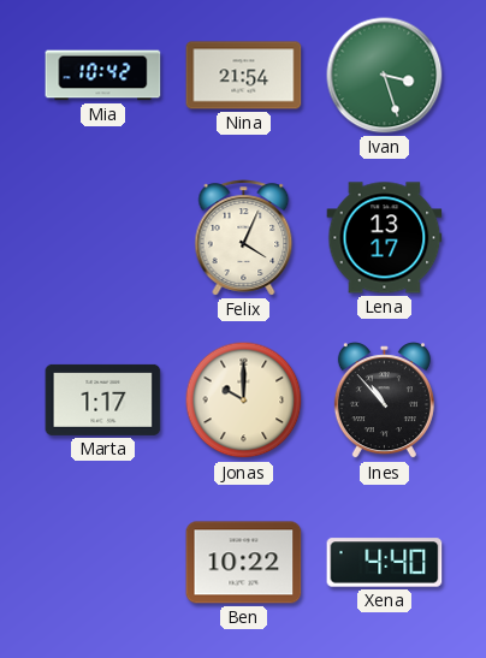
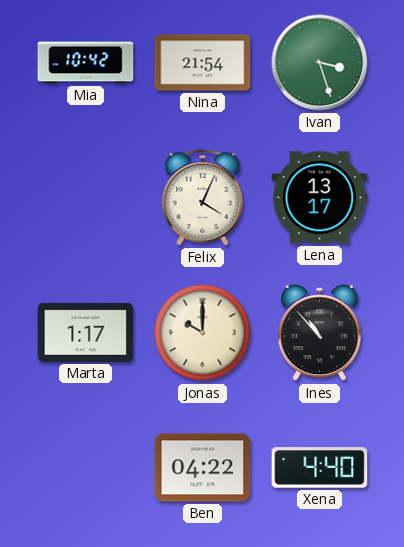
Ben: 10:22 -> 04:22 (203, 468)
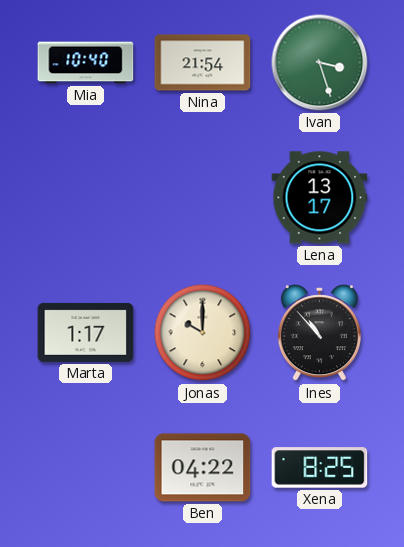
Mia: 10:42 -> 10:40 (86, 63)
Felix: 4:04 -> none (203, 198)
Xena: 4:40 -> 8:25 (320, 468)
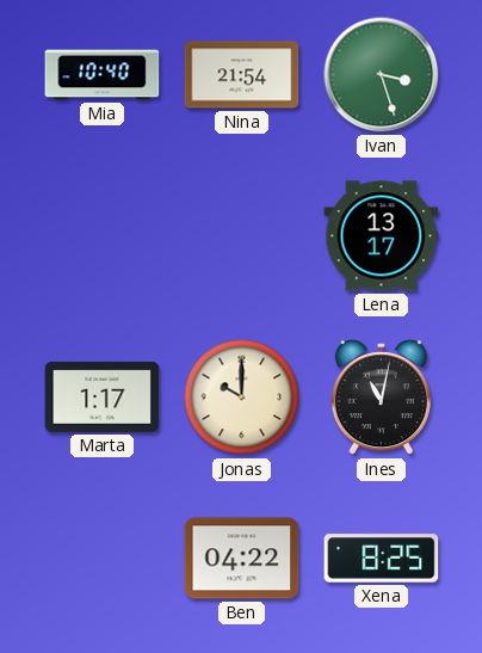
Ines: 10:53 -> 11:02 (381, 398)
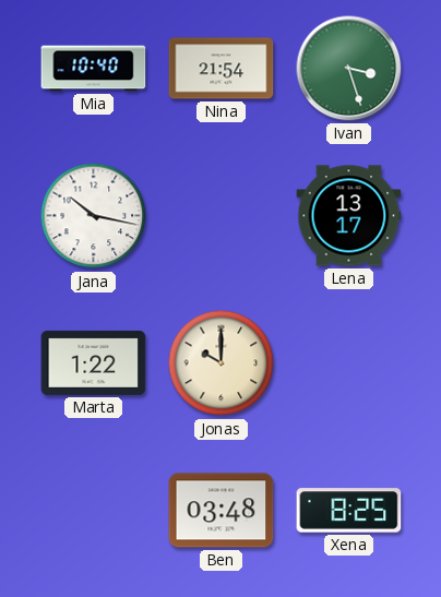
Jana: none -> 10:17 (94, 216)
Marta: 1:17 -> 1:22 (94, 362)
Ines: 11:02 -> none (381, 398)
Ben: 04:22 -> 03:48 (222, 511)
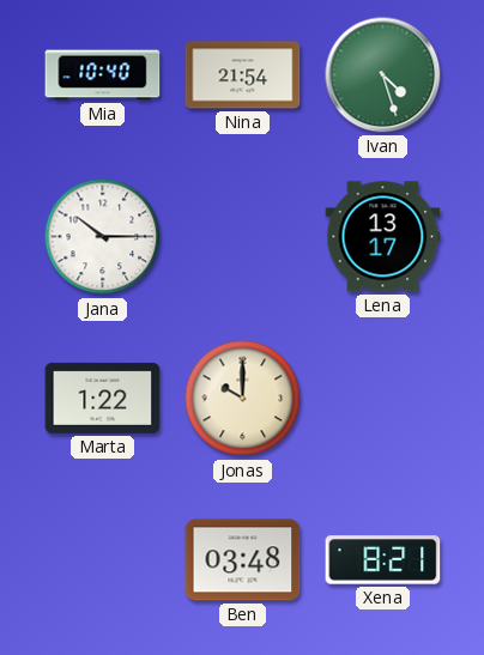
Ivan: 3:27 -> 4:27 (383, 75)
Jana: 10:17 -> 10:15 (103, 237)
Xena: 8:25 -> 8:21 (383, 560)
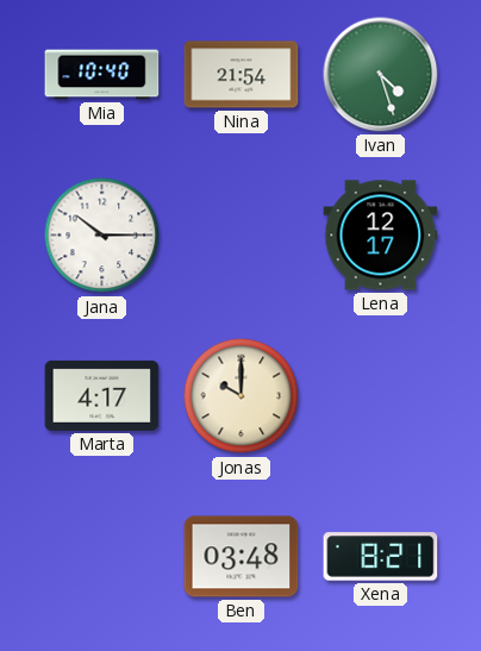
Lena: 13:17 -> 12:17 (381, 236)
Marta: 1:22 -> 4:17 (102, 395)
